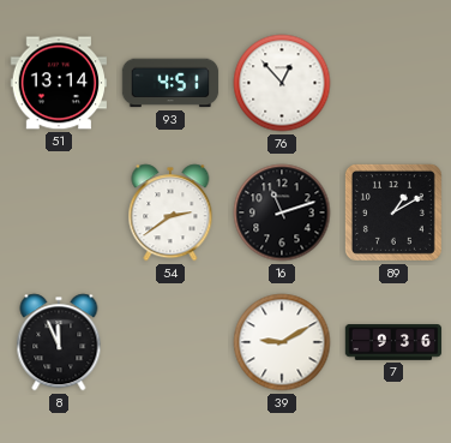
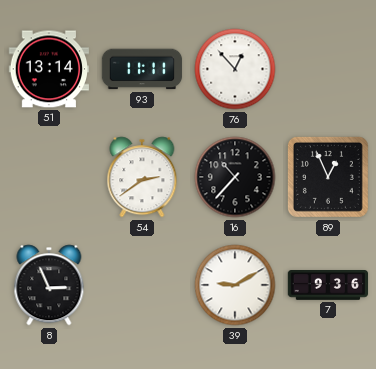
93: 4:51 -> 11:11 (142, 69)
16: 11:12 -> 10:37 (235, 177)
89: 1:10 -> 12:56 (328, 177)
8: 11:56 -> 2:56 (49, 285)
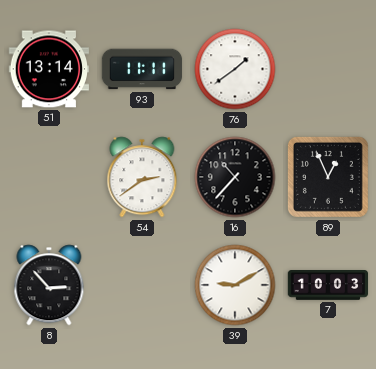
76: 12:53 -> 1:39 (235, 69)
8: 2:56 -> 2:53 (49, 285)
7: 9:36 -> 10:03 (328, 285)
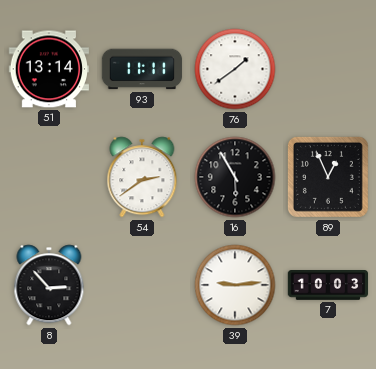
16: 10:37 -> 5:55 (235, 177)
39: 9:10 -> 9:14 (235, 285)
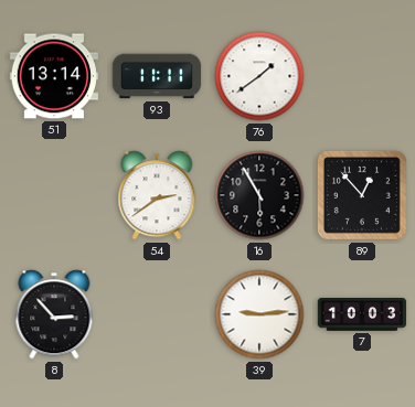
89: 12:56 -> 12:53 (362, 195)
